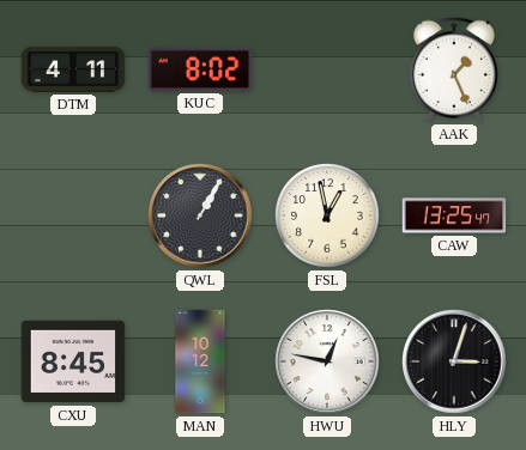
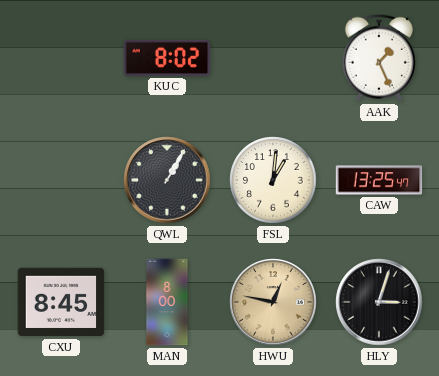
DTM: 4:11 -> none (73, 69)
FSL: 12:58 -> 1:01 (273, 180)
MAN: 10:12 -> 8:00 (167, 302)
HWU dial: white -> champagne (273, 302)
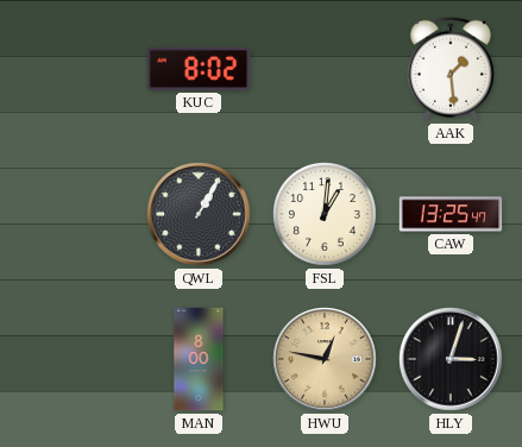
AAK: 1:26 -> 1:29 (451, 69)
CXU: 8:45 -> none (61, 302)
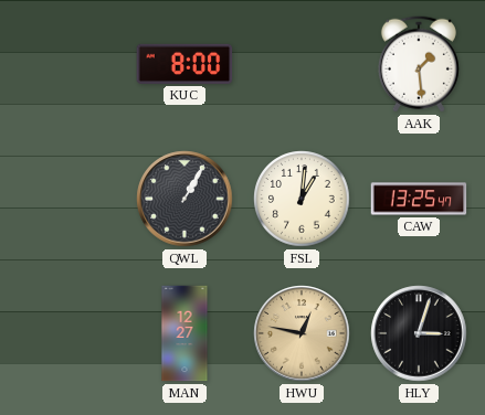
KUC: 8:02 -> 8:00 (184, 64)
MAN: 8:00 -> 12:27 (184, 333)
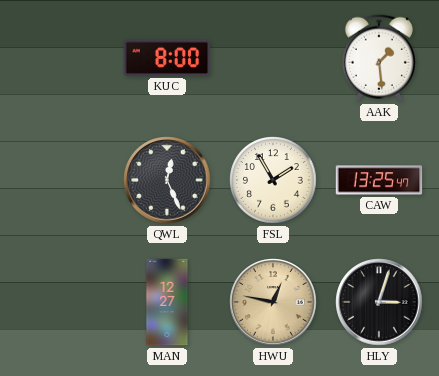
QWL: 1:05 -> 12:26 (167, 180)
FSL: 1:01 -> 1:55 (273, 180)
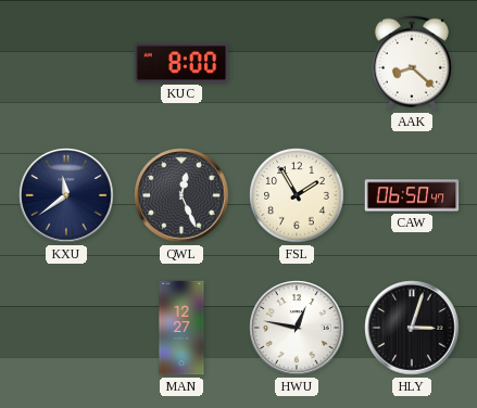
AAK: 1:29 -> 8:22 (412, 63)
KXU: none -> 11:39 (66, 195)
CAW: 13:25 -> 06:50 (412, 195)
HWU dial: champagne -> white (297, 328)
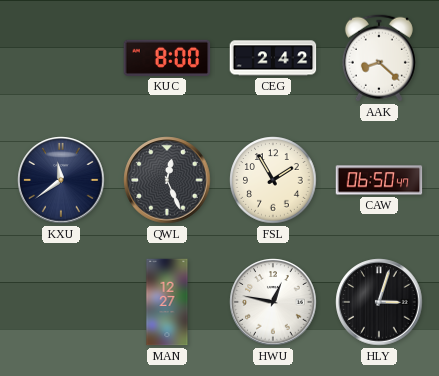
CEG: none -> 2:42 (273, 58)
